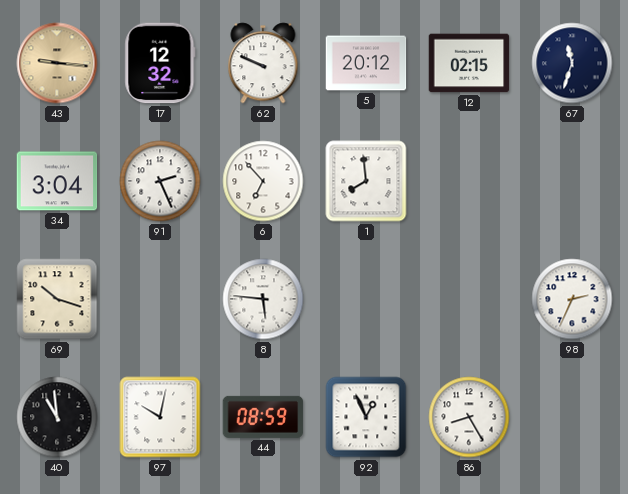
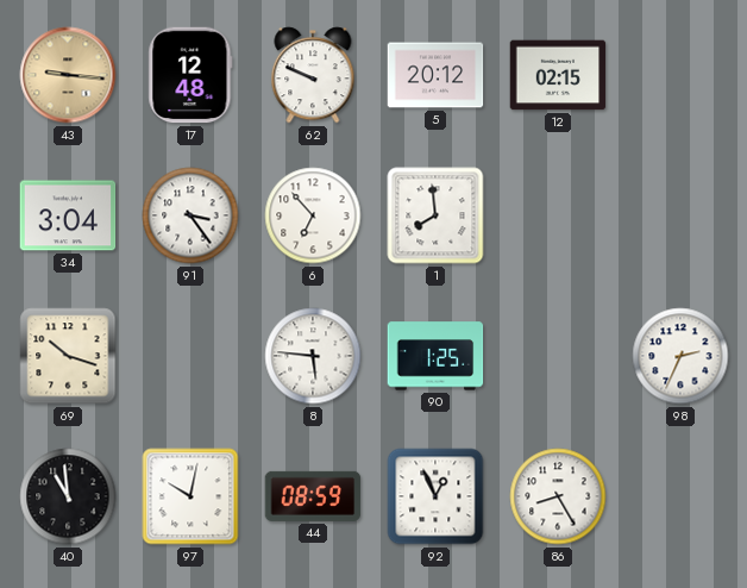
17: 12:32 -> 12:48 (190, 75)
67: 11:33 -> none (572, 63)
91: 2:26 -> 3:24 (190, 215)
90: none -> 1:25 (435, 356)
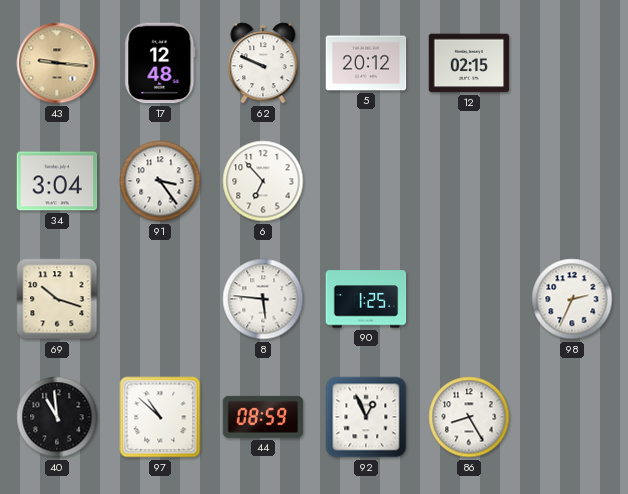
1: 7:59 -> none (435, 215)
97: 10:02 -> 10:52 (160, 417)
